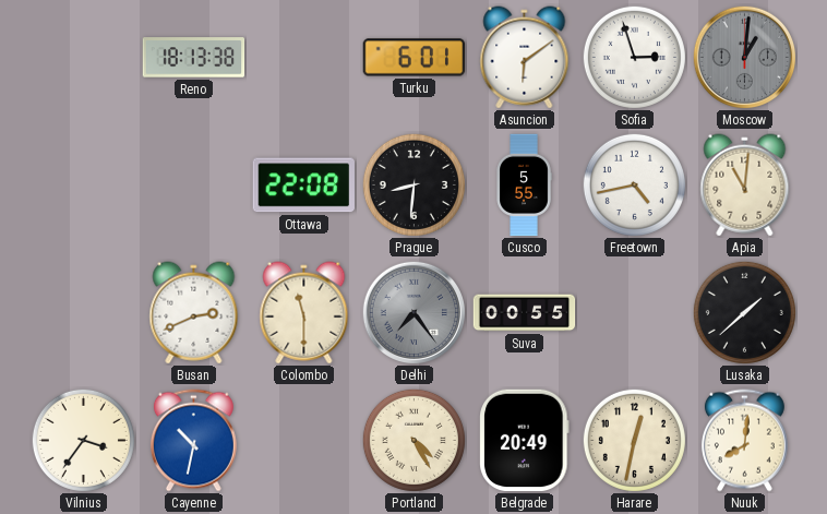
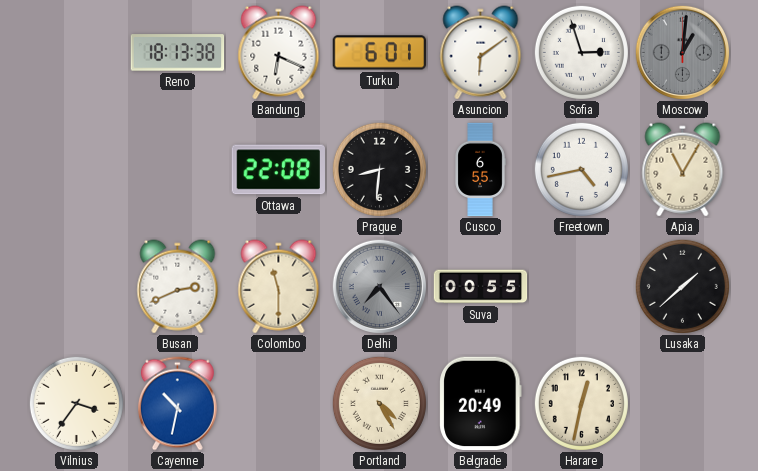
Bandung: none -> 6:19 (279, 53)
Cusco: 5:55 -> 6:55 (480, 170)
Apia: 11:01 -> 11:05 (683, 170)
Nuuk: 8:01 -> none (744, 441)
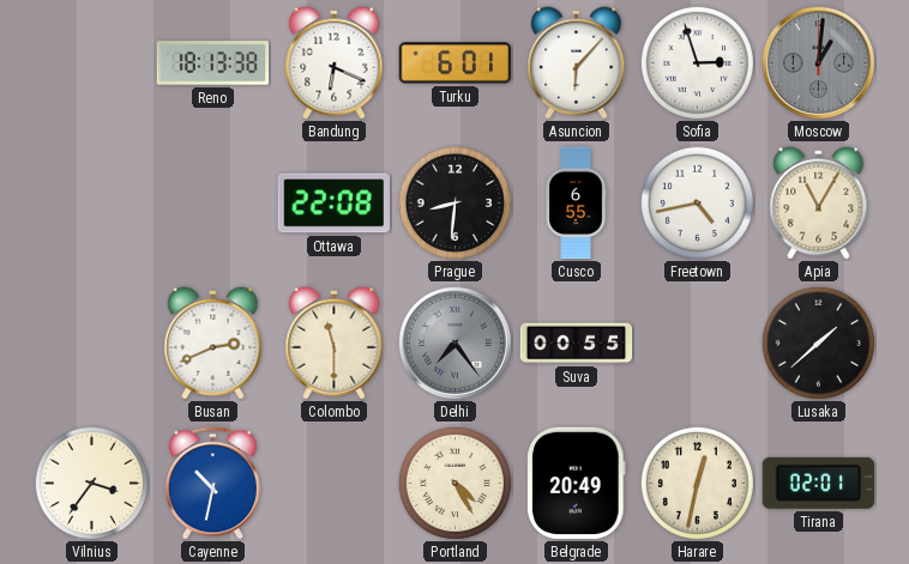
Asuncion: 6:09 -> 6:07 (577, 63)
Tirana: none -> 02:01 (818, 483)
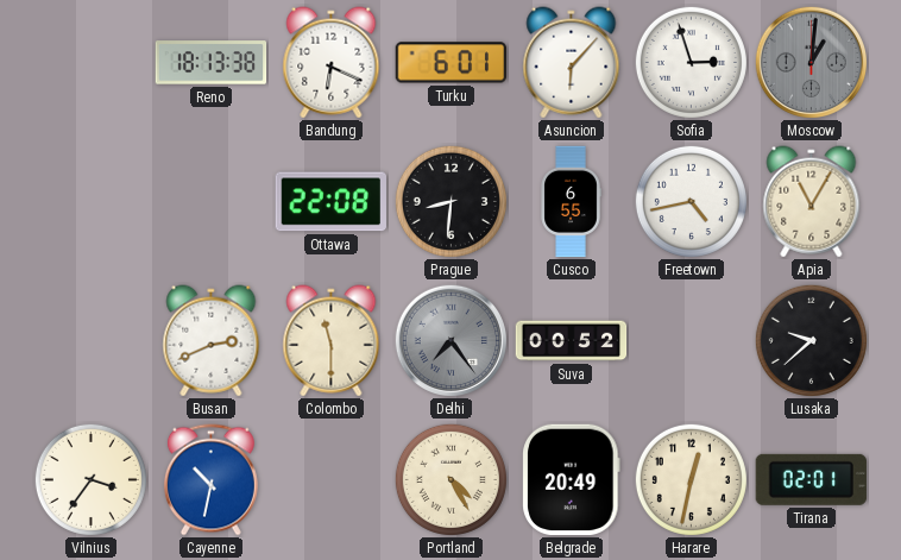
Suva: 00:55 -> 00:52 (572, 341)
Lusaka: 1:38 -> 9:38 (811, 340)
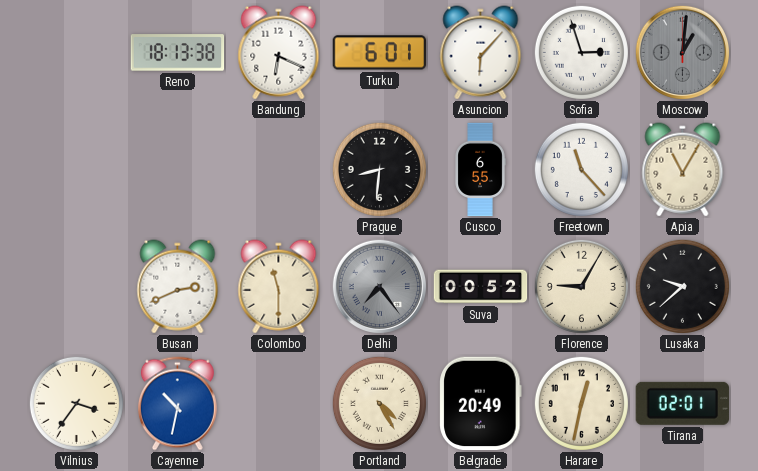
Ottawa: 22:08 -> none (330, 202)
Freetown: 4:43 -> 11:23 (581, 169)
Florence: none -> 9:05 (581, 286)
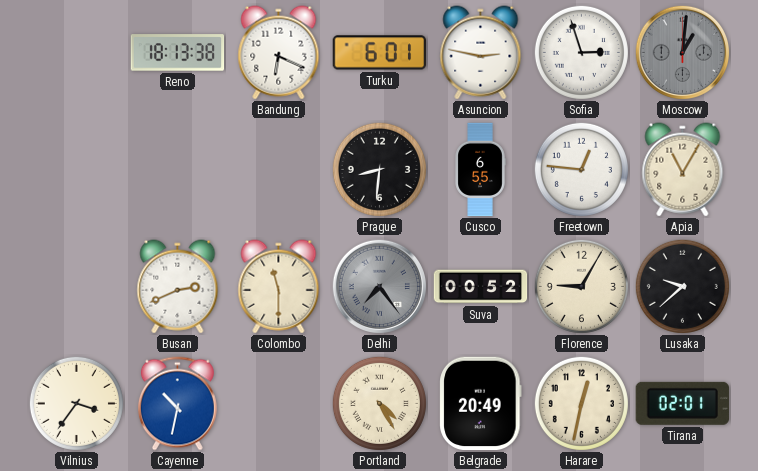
Asuncion: 6:07 -> 2:47 (481, 53)
Freetown: 11:23 -> 12:46 (581, 169)
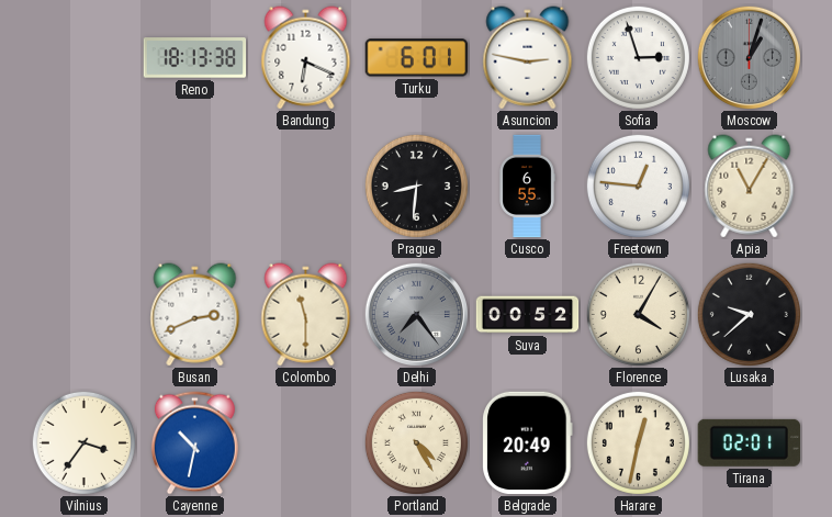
Moscow: 1:01 -> 1:03 (749, 57)
Florence: 9:05 -> 4:05 (638, 314)
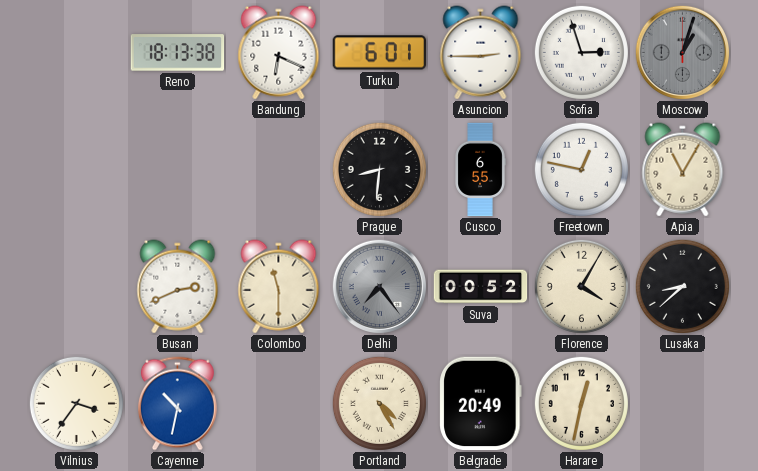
Asuncion: 2:47 -> 2:45 (481, 53)
Freetown: 12:46 -> 12:47 (581, 169)
Lusaka: 9:38 -> 8:38 (682, 286)
Tirana: 02:01 -> none (749, 442)
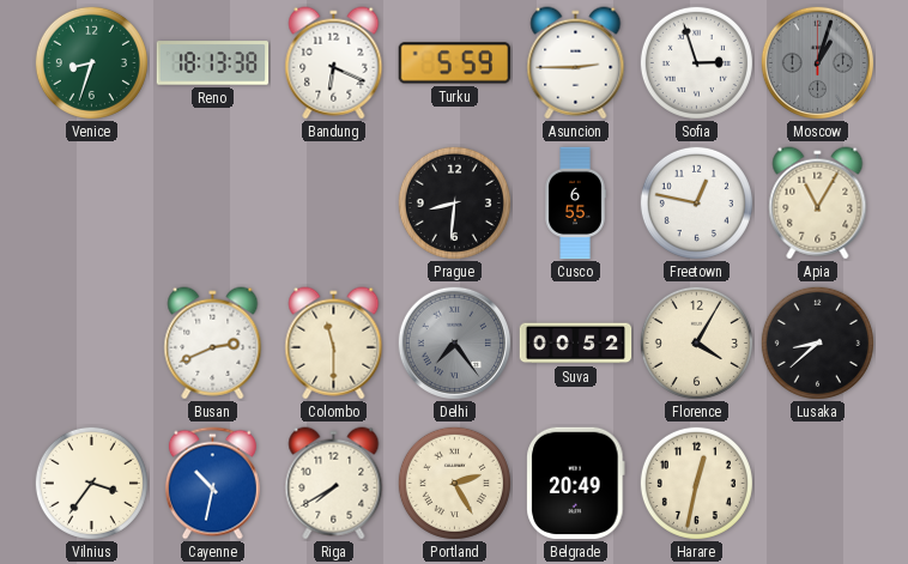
Venice: none -> 8:33 (91, 62)
Turku: 6:01 -> 5:59 (455, 63)
Riga: none -> 7:40 (334, 484)
Portland: 4:25 -> 2:25 (454, 483)
